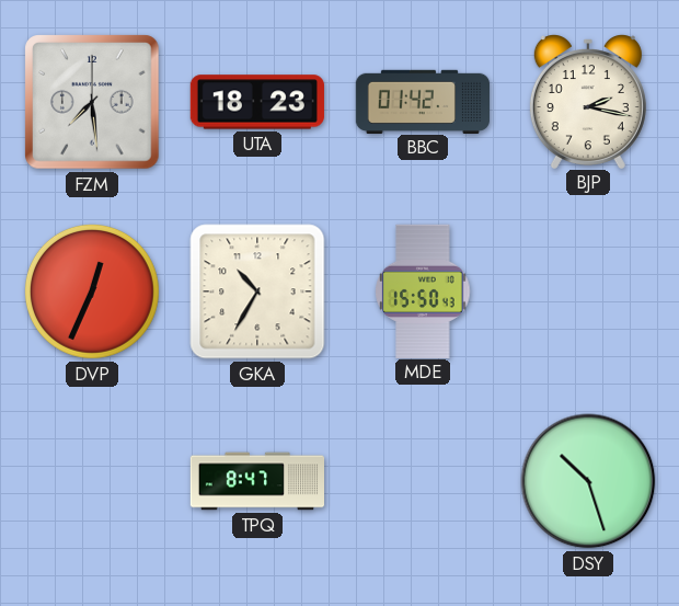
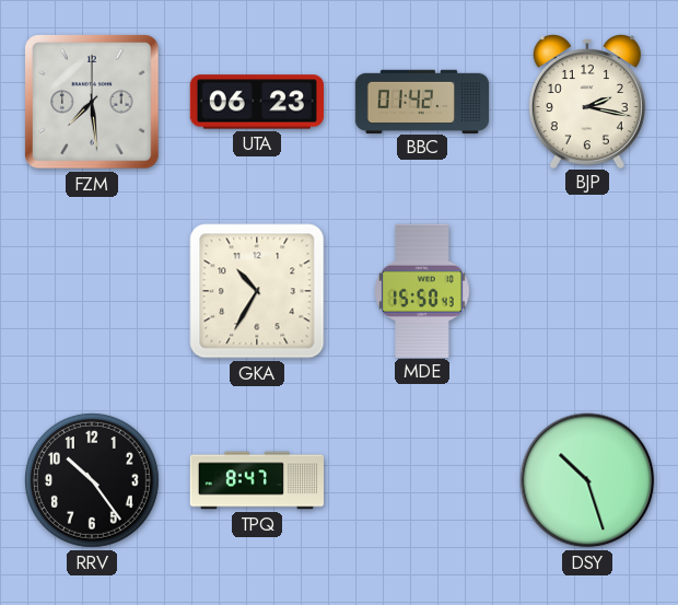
UTA: 18:23 -> 06:23 (257, 102)
DVP: 12:34 -> none (92, 291)
RRV: none -> 10:24 (92, 480)
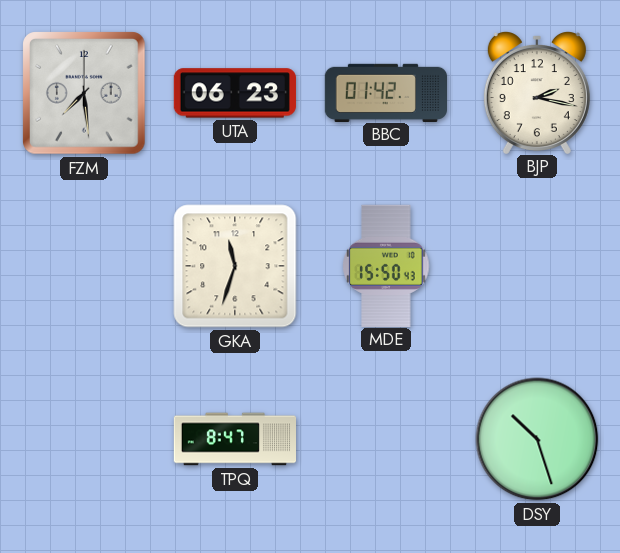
GKA: 10:35 -> 11:33 (235, 266)
RRV: 10:24 -> none (92, 480)
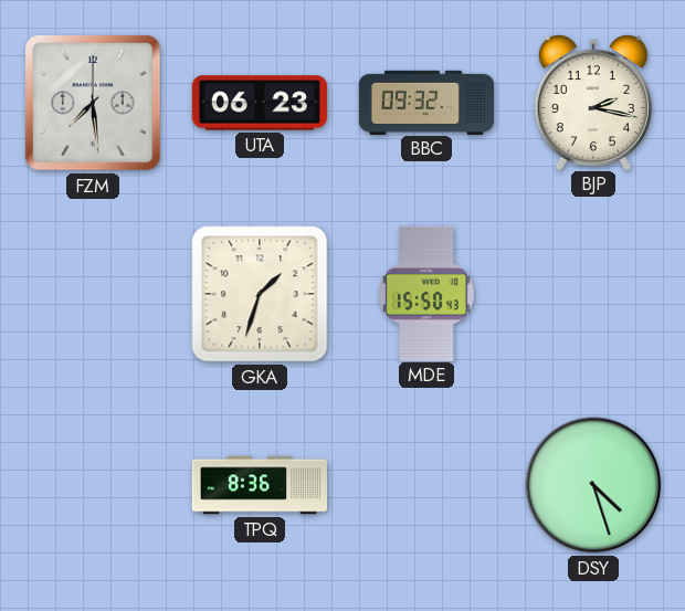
BBC: 01:42 -> 09:32 (425, 102)
GKA: 11:33 -> 1:33 (260, 294)
TPQ: 8:47 -> 8:36 (260, 485)
DSY: 10:27 -> 4:27 (593, 485)
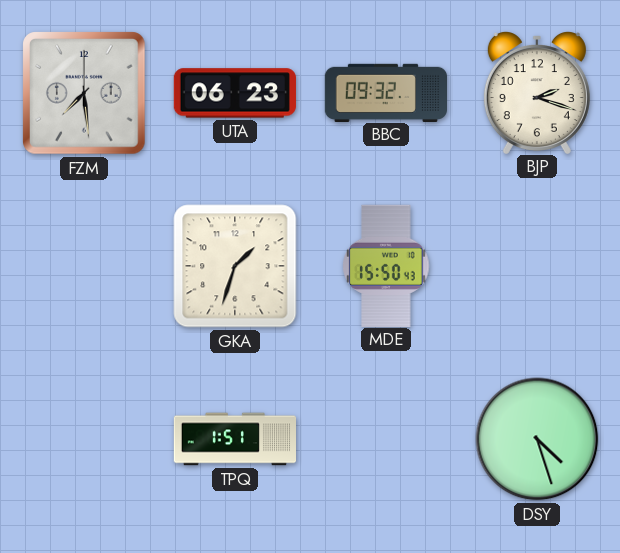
BJP: 2:17 -> 2:18 (537, 93)
TPQ: 8:36 -> 1:51 (235, 439)
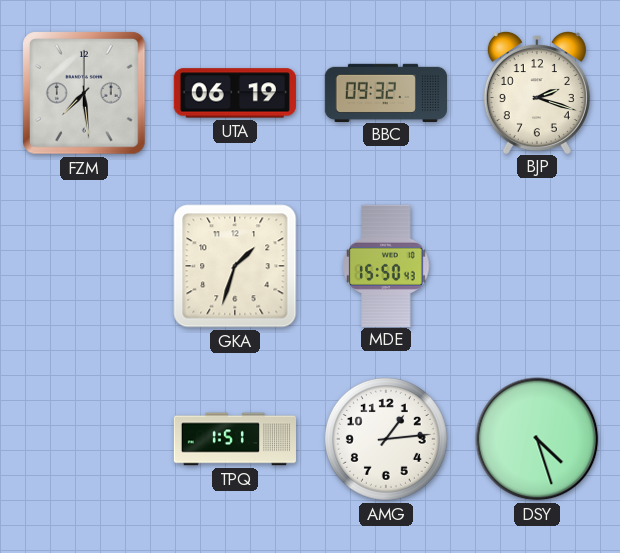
UTA: 06:23 -> 06:19 (235, 93)
AMG: none -> 1:14 (386, 439)
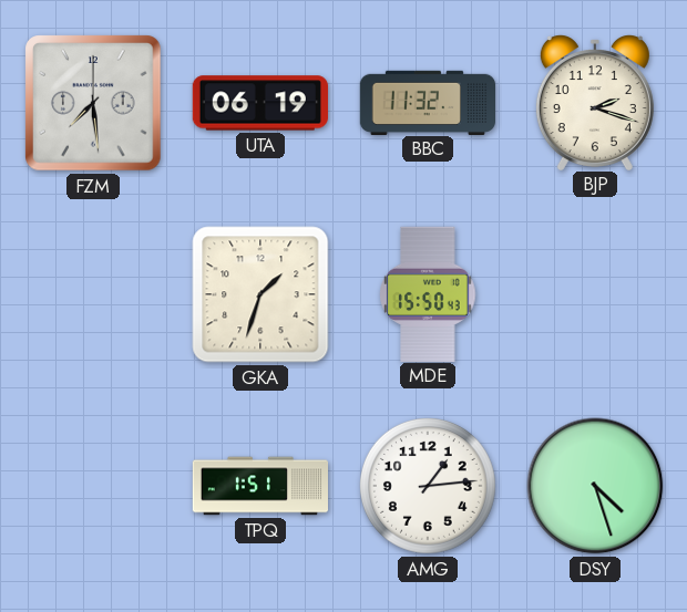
BBC: 09:32 -> 11:32 (427, 102)
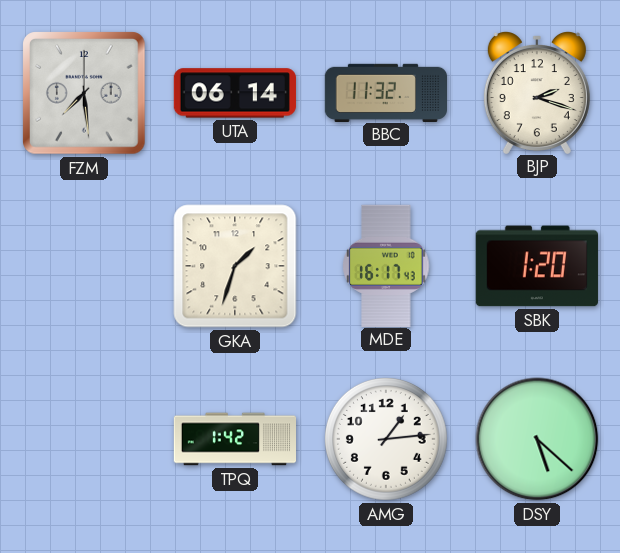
UTA: 06:19 -> 06:14 (235, 93)
MDE: 15:50 -> 16:17 (386, 265)
SBK: none -> 1:20 (537, 266)
TPQ: 1:51 -> 1:42 (235, 439)
DSY: 4:27 -> 5:22 (537, 439)
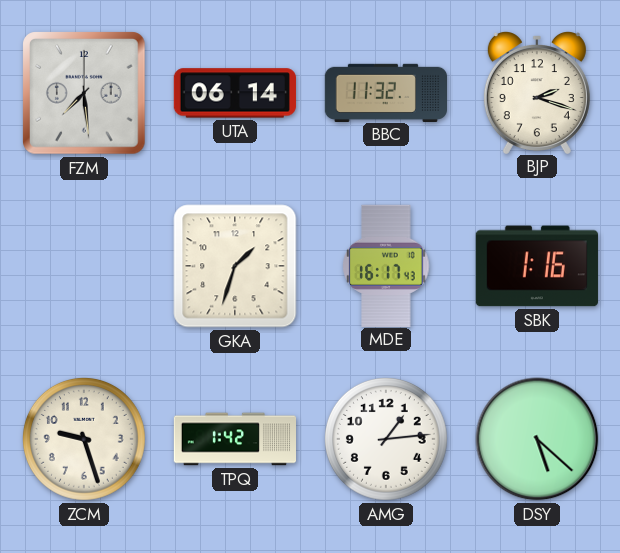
SBK: 1:20 -> 1:16 (537, 266)
ZCM: none -> 9:27 (84, 439)
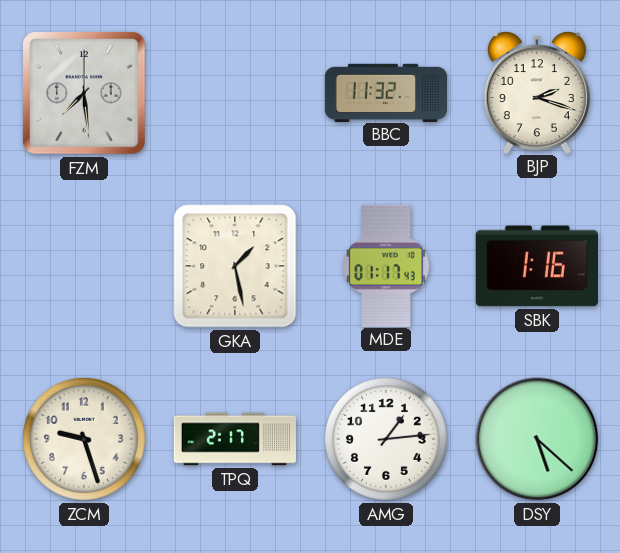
UTA: 06:14 -> none (235, 93)
GKA: 1:33 -> 1:28 (235, 266)
MDE: 16:17 -> 01:17 (386, 265)
TPQ: 1:42 -> 2:17 (235, 439)
